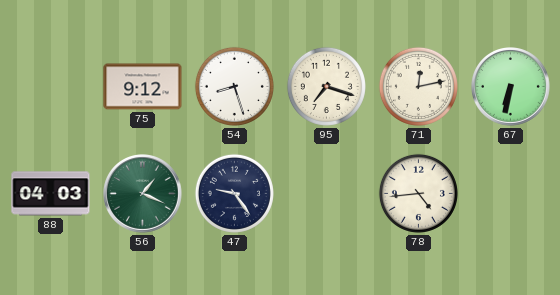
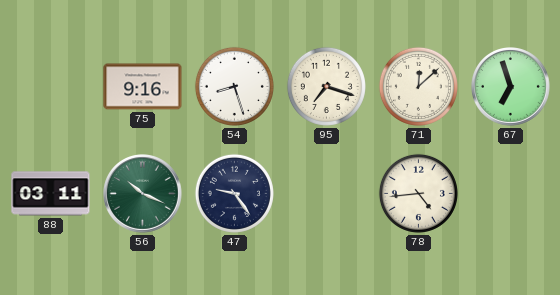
75: 9:12 -> 9:16 (143, 87)
71: 12:13 -> 12:08 (418, 86)
67: 6:32 -> 6:57 (511, 87)
88: 04:03 -> 03:11 (51, 194)
56: 1:19 -> 10:19 (143, 194)
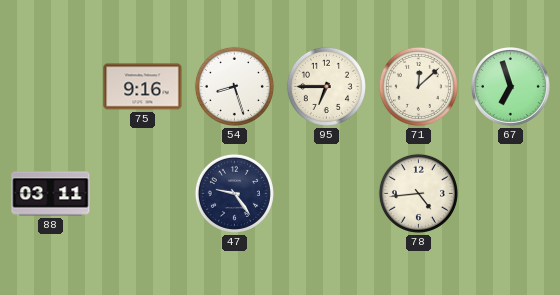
95: 7:18 -> 6:45 (326, 86)
56: 10:19 -> none (143, 194)
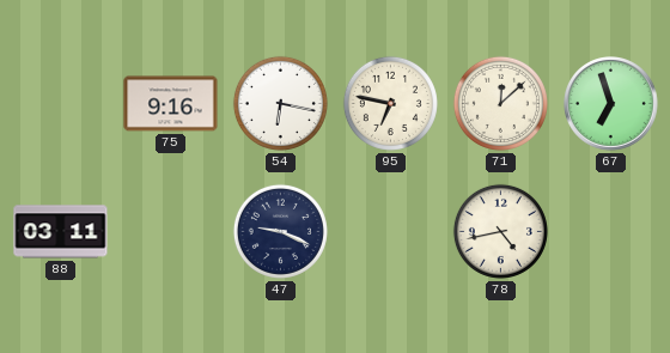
54: 8:27 -> 6:17 (280, 103)
95: 6:45 -> 6:47 (390, 103)
47: 9:24 -> 9:19 (280, 231)
78: 4:44 -> 4:43 (500, 231)
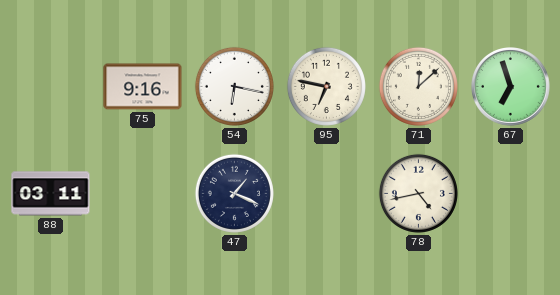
47: 9:19 -> 1:19 (234, 193)
